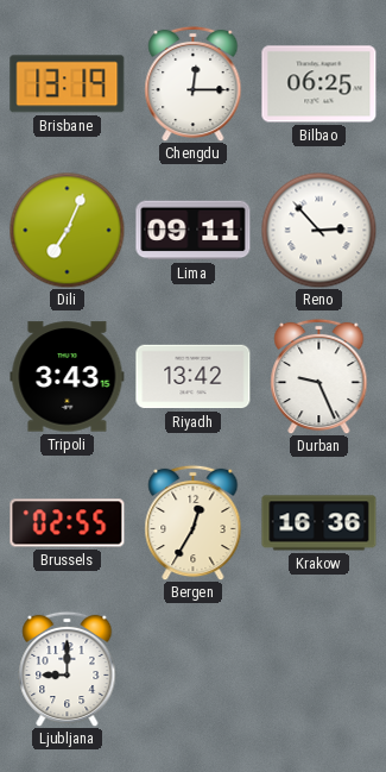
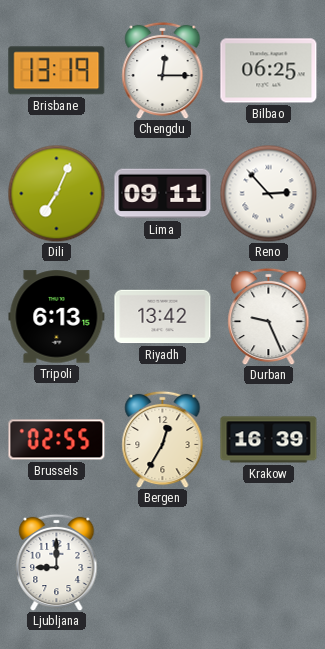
Tripoli: 3:43 -> 6:13 (57, 317)
Krakow: 16:36 -> 16:39 (269, 440)
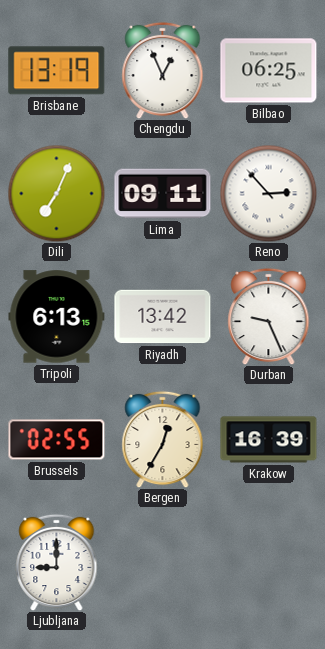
Chengdu: 12:15 -> 12:56 (163, 70)
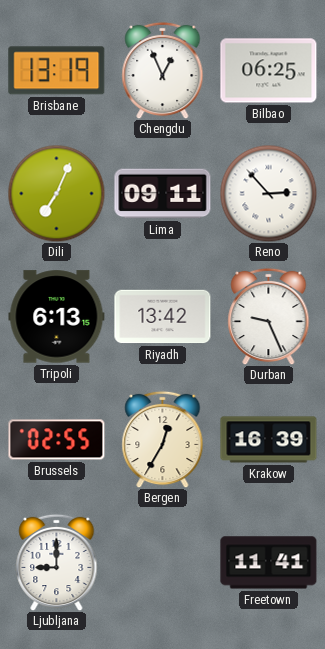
Freetown: none -> 11:41 (269, 563)
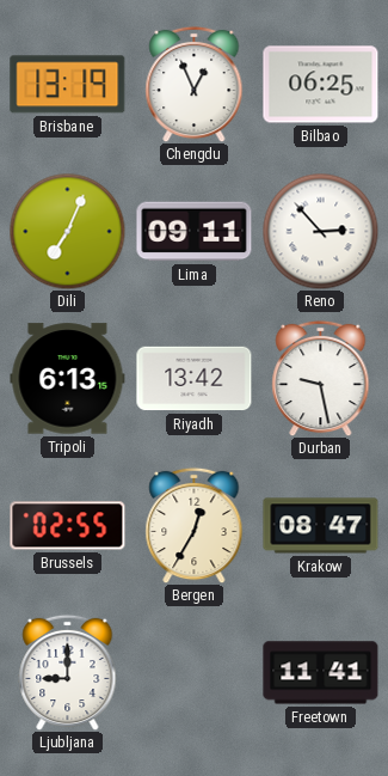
Durban: 9:26 -> 9:28 (321, 378)
Krakow: 16:39 -> 08:47 (321, 526)
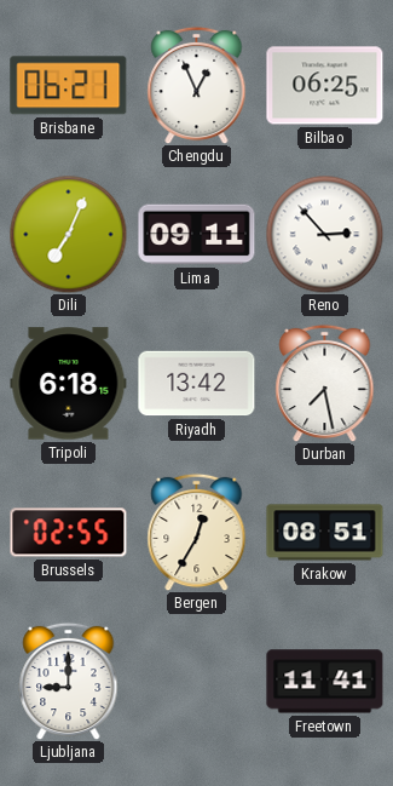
Brisbane: 13:19 -> 06:21 (69, 86)
Tripoli: 6:13 -> 6:18 (69, 384)
Durban: 9:28 -> 7:28 (325, 383)
Krakow: 08:47 -> 08:51 (325, 533)
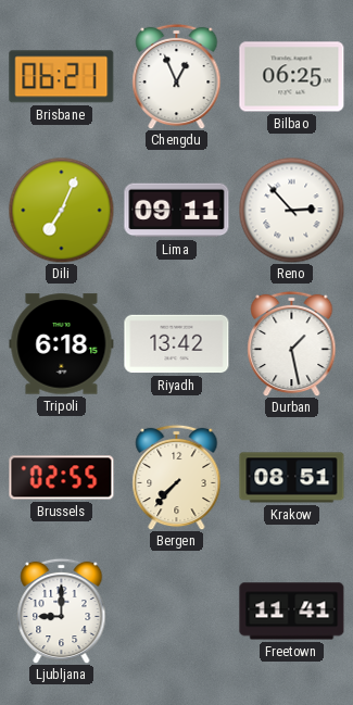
Durban: 7:28 -> 1:28 (292, 343)
Bergen: 12:35 -> 7:37 (177, 477)
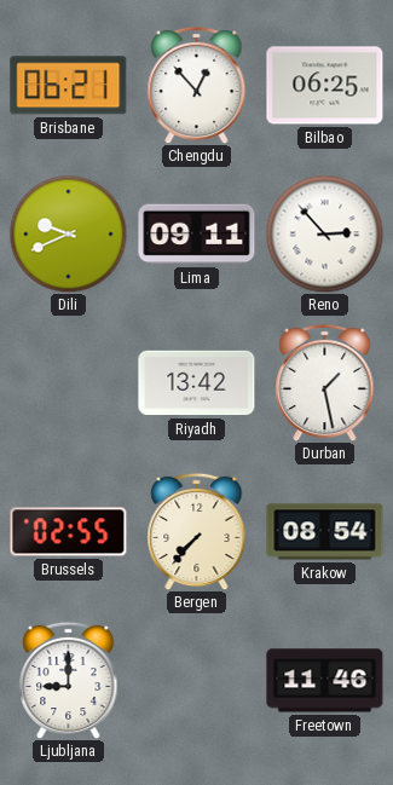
Chengdu: 12:56 -> 12:53 (197, 85)
Dili: 7:04 -> 9:41 (68, 233)
Tripoli: 6:18 -> none (62, 344)
Krakow: 08:51 -> 08:54 (325, 532)
Freetown: 11:41 -> 11:46 (325, 681)
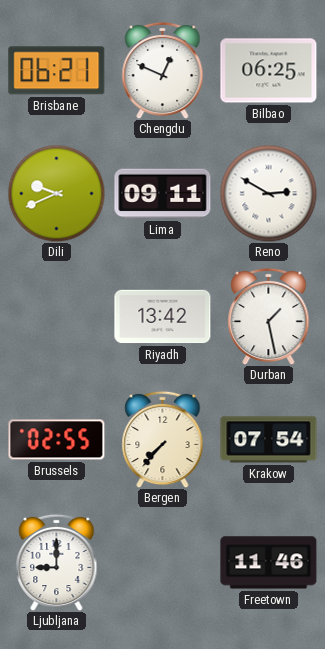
Chengdu: 12:53 -> 12:49 (163, 70)
Reno: 2:53 -> 2:50 (268, 193)
Krakow: 08:54 -> 07:54 (269, 440)
